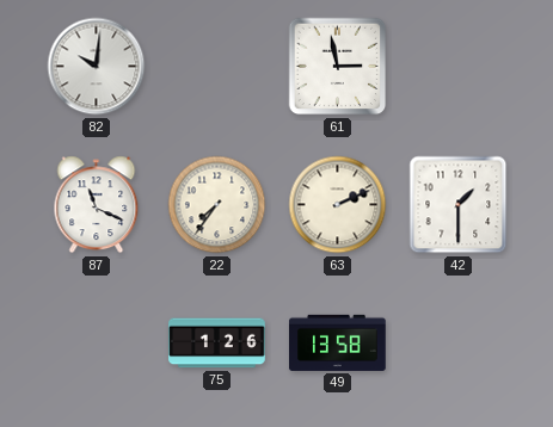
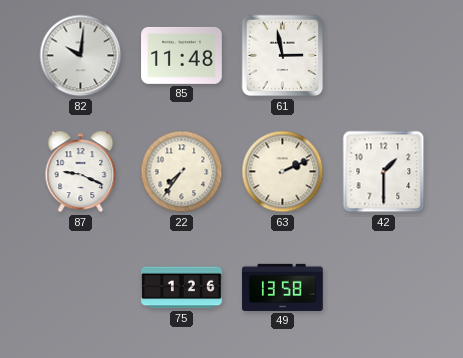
85: none -> 11:48 (182, 55)
87: 11:19 -> 9:19 (81, 172)
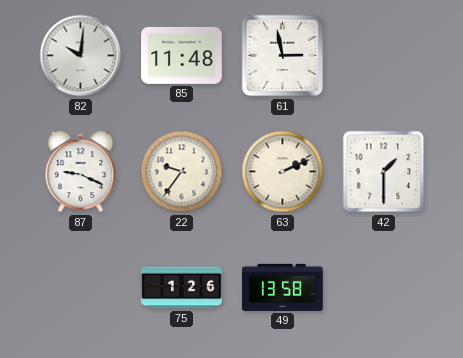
22: 7:36 -> 9:36 (182, 172)
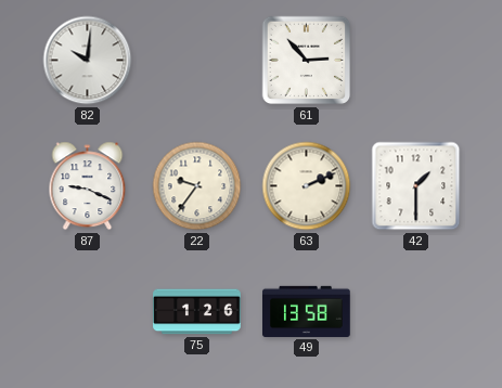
85: 11:48 -> none (182, 55)
61: 2:58 -> 2:53 (307, 61)
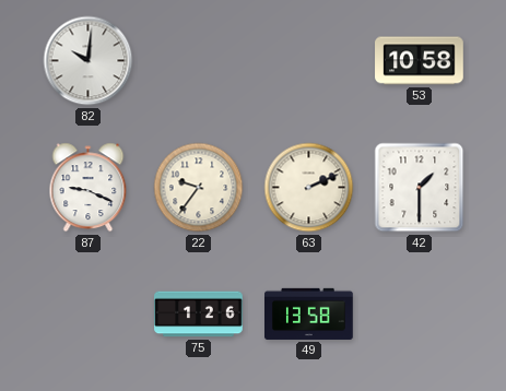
61: 2:53 -> none (307, 61)
53: none -> 10:58 (420, 61)
